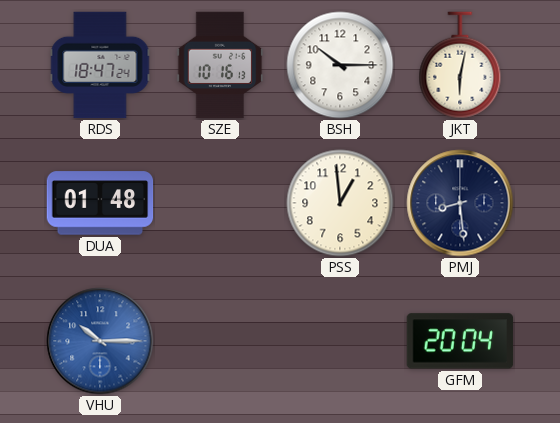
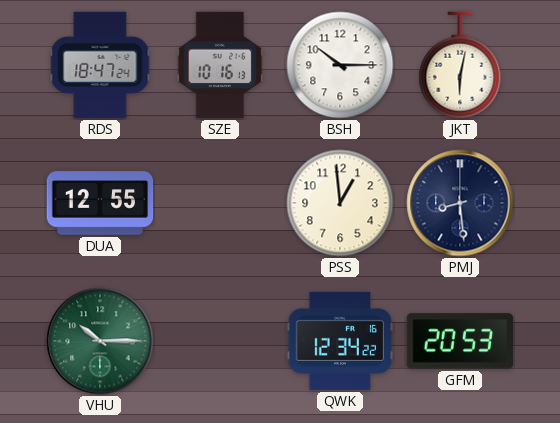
DUA: 01:48 -> 12:55 (100, 203)
VHU dial: blue -> green (100, 341)
QWK: none -> 12:34 (340, 341)
GFM: 20:04 -> 20:53 (460, 341)
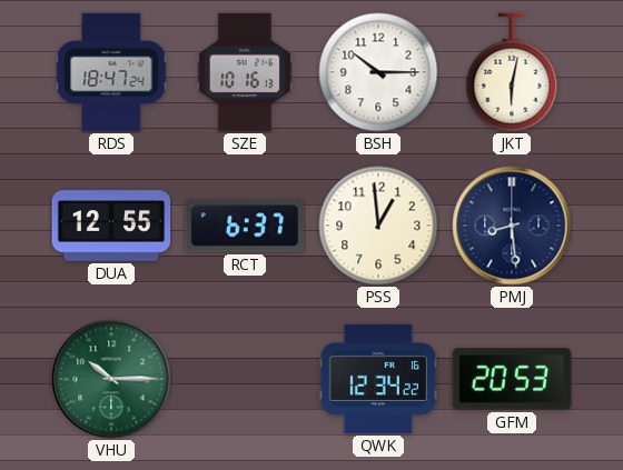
RCT: none -> 6:37 (245, 226)
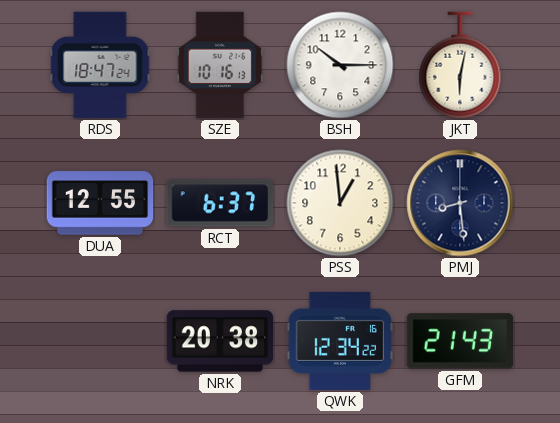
VHU: 10:15 -> none (111, 379)
NRK: none -> 20:38 (220, 341)
GFM: 20:53 -> 21:43 (460, 341)
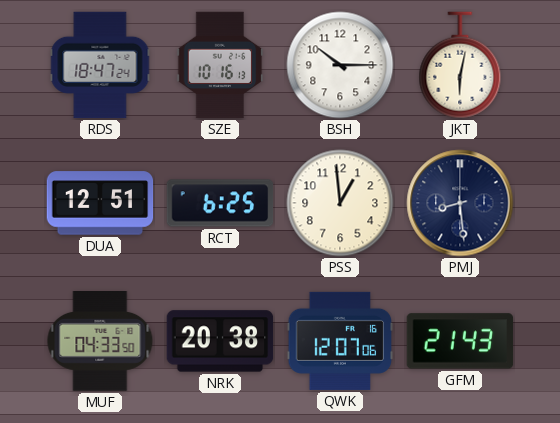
DUA: 12:55 -> 12:51 (100, 203)
RCT: 6:37 -> 6:25 (220, 203)
MUF: none -> 04:33 (100, 342)
QWK: 12:34 -> 12:07 (340, 341)
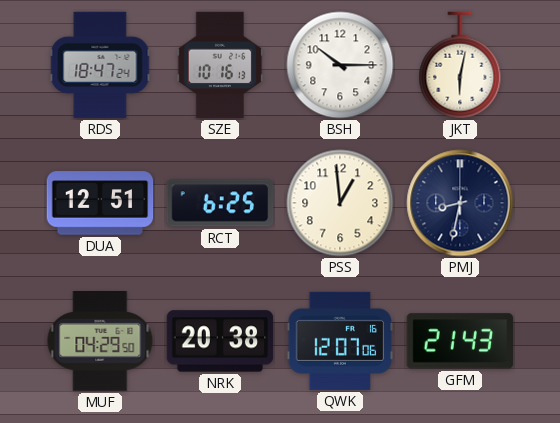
PMJ: 8:29 -> 8:32 (460, 203)
MUF: 04:33 -> 04:29 (100, 342)
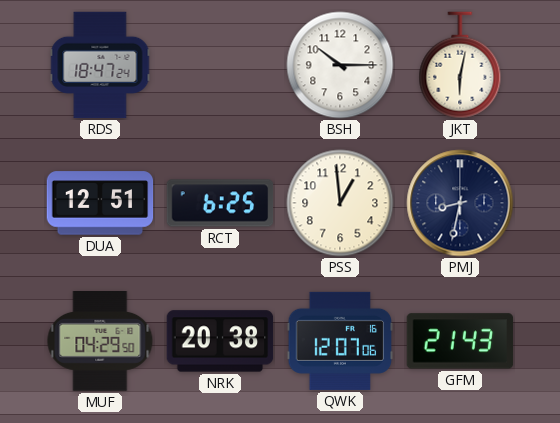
SZE: 10:16 -> none (220, 65)
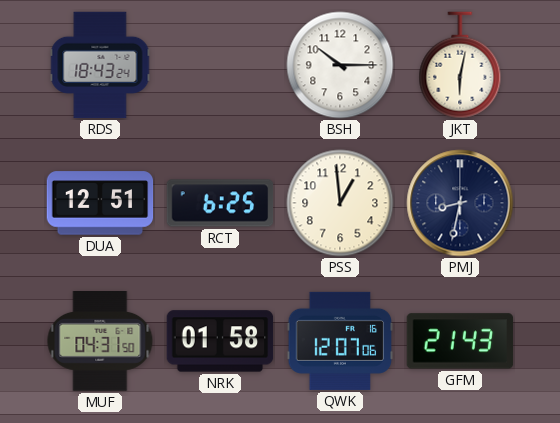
RDS: 18:47 -> 18:43 (100, 65)
MUF: 04:29 -> 04:31 (100, 342)
NRK: 20:38 -> 01:58 (220, 341)
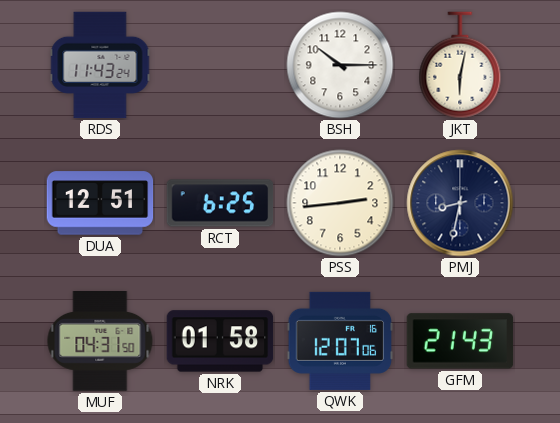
RDS: 18:43 -> 11:43 (100, 65)
PSS: 12:59 -> 2:44 (340, 203)
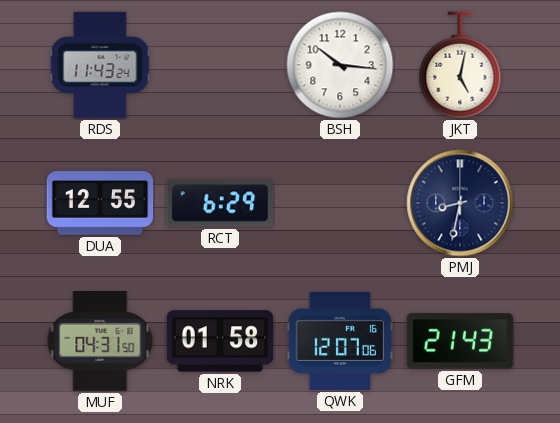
BSH: 10:15 -> 10:16 (340, 65)
JKT: 6:02 -> 5:02 (460, 65)
DUA: 12:51 -> 12:55 (100, 203)
RCT: 6:25 -> 6:29 (220, 203)
PSS: 2:44 -> none (340, 203)
